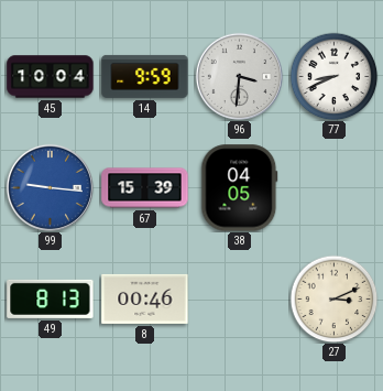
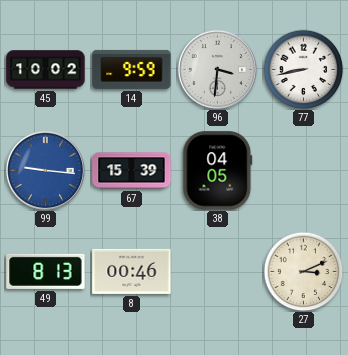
45: 10:04 -> 10:02 (46, 70)
77: 8:41 -> 8:43 (303, 69)
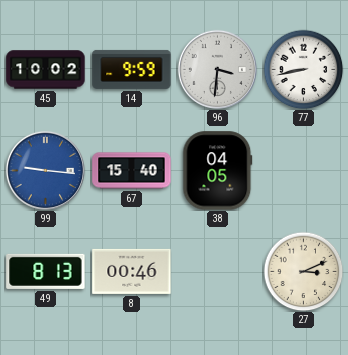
67: 15:39 -> 15:40 (132, 171)
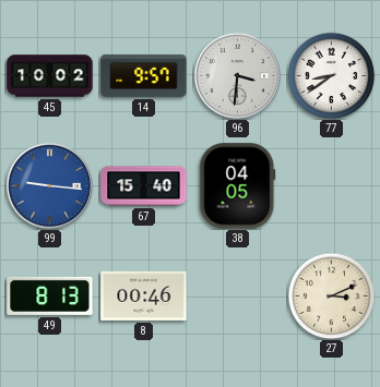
14: 9:59 -> 9:57 (144, 75)
77: 8:43 -> 8:39 (331, 75)
